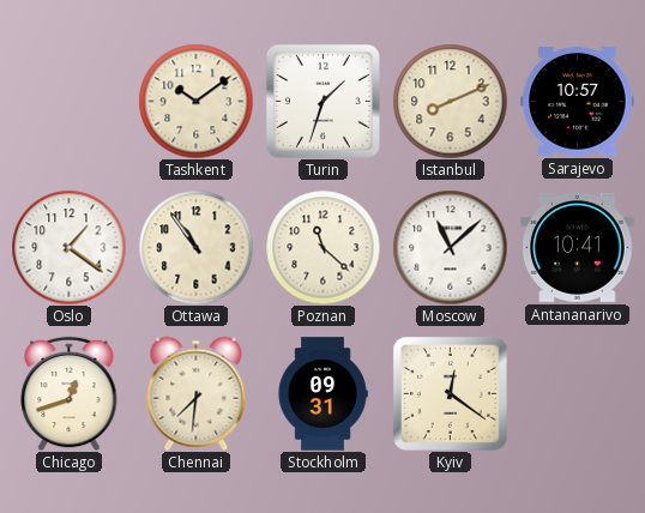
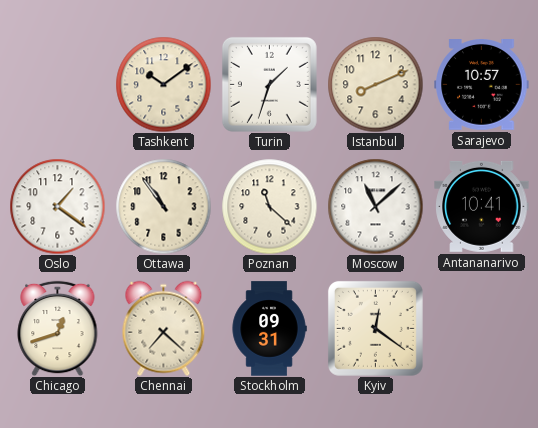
Chennai: 7:31 -> 7:22 (164, 328)
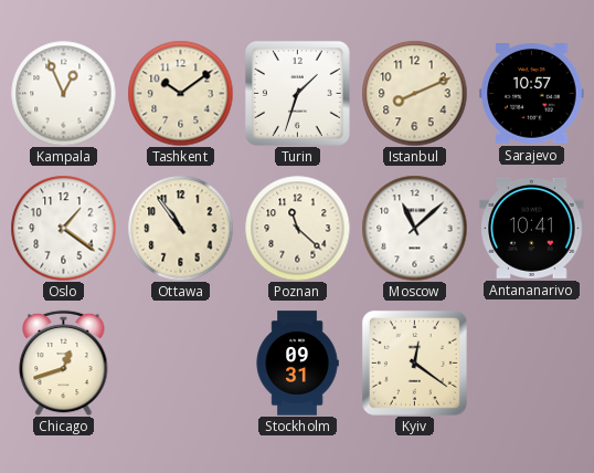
Kampala: none -> 12:56 (63, 93)
Chennai: 7:22 -> none (164, 328)
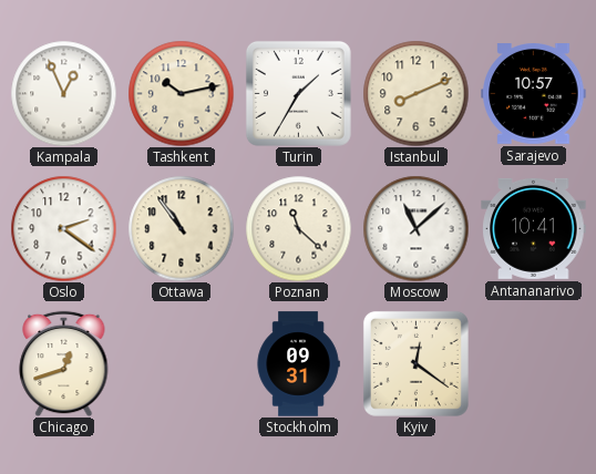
Tashkent: 10:09 -> 10:13 (181, 93)
Turin: 1:33 -> 1:35 (298, 93)
Oslo: 1:21 -> 2:21 (63, 228)
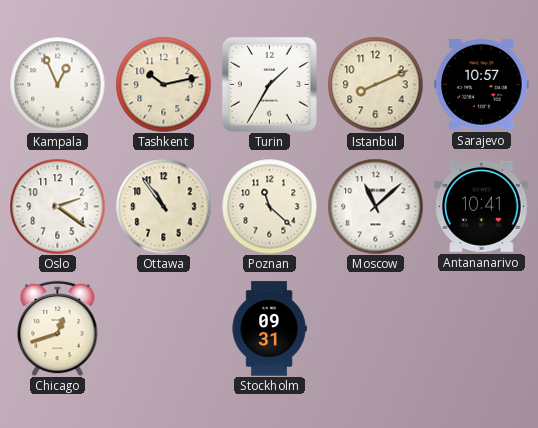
Kyiv: 12:21 -> none (415, 363)
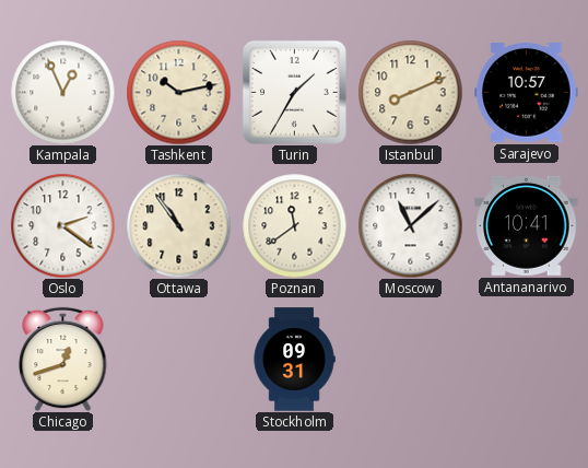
Poznan: 11:22 -> 11:39 (294, 225)
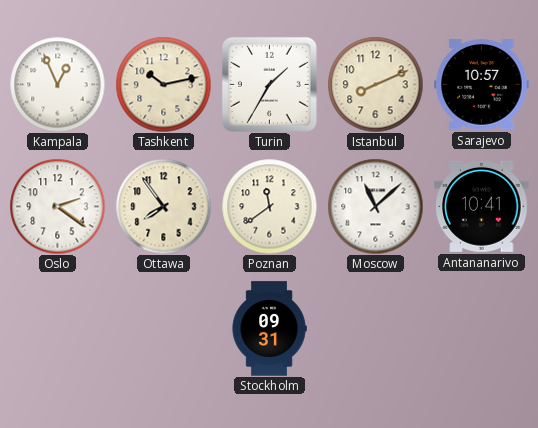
Ottawa: 10:54 -> 7:54 (163, 206)
Chicago: 12:42 -> none (63, 359)
